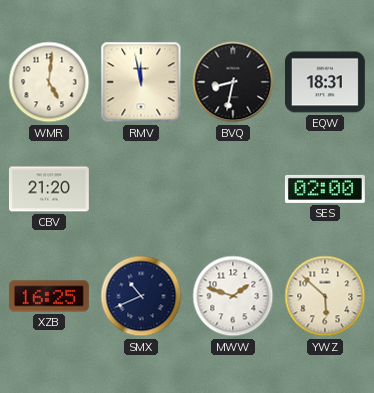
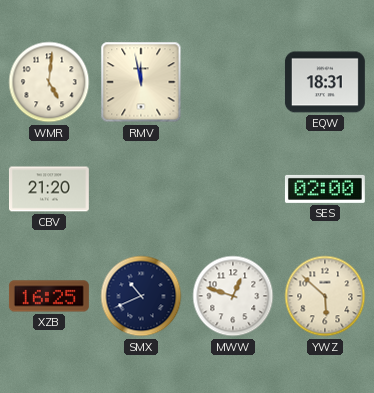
BVQ: 8:32 -> none (233, 82)
MWW: 1:48 -> 12:48 (233, 296)
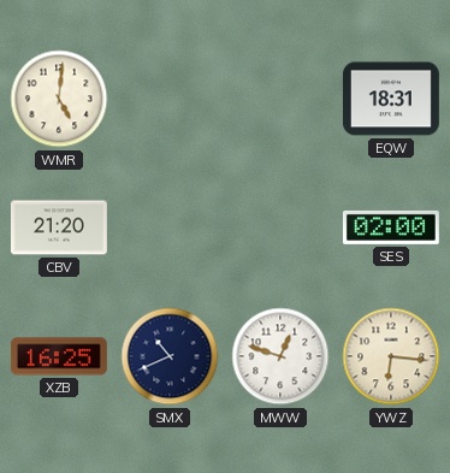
RMV: 11:58 -> none (141, 82)
YWZ: 5:52 -> 6:16 (391, 356)
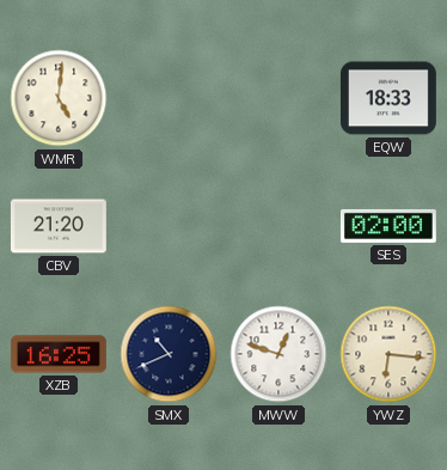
EQW: 18:31 -> 18:33 (388, 98)
